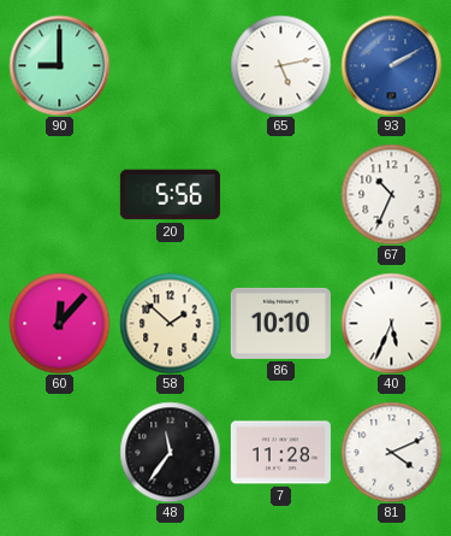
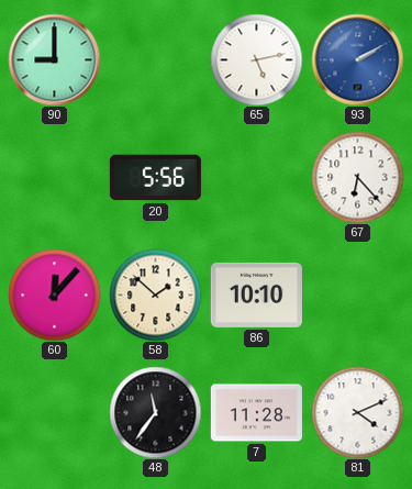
67: 10:34 -> 6:23 (357, 177)
40: 5:34 -> none (391, 323)
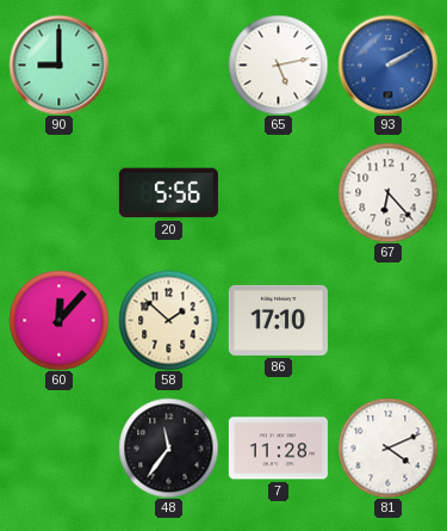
86: 10:10 -> 17:10 (278, 320)
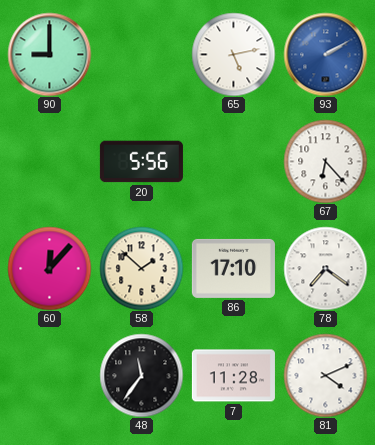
78: none -> 7:21 (325, 268)
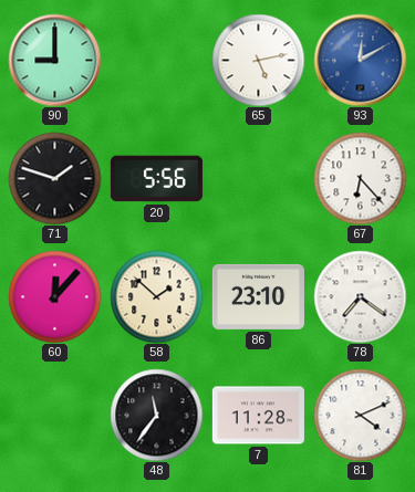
93: 2:10 -> 12:10 (360, 60)
71: none -> 1:48 (54, 178)
86: 17:10 -> 23:10 (258, 296)
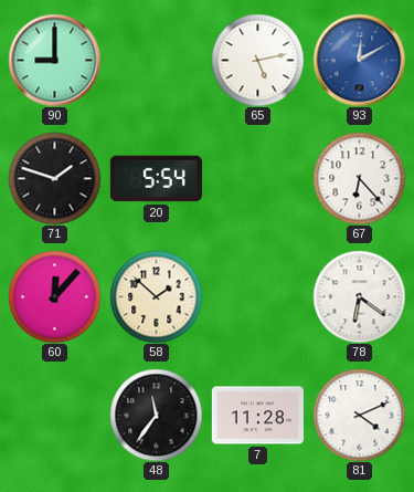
20: 5:56 -> 5:54 (156, 179)
86: 23:10 -> none (258, 296)
78: 7:21 -> 6:21 (359, 296)
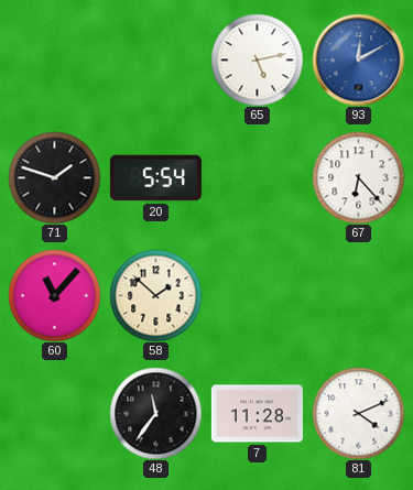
90: 9:00 -> none (54, 60)
60: 12:07 -> 11:07 (54, 295)
78: 6:21 -> none (359, 296)
